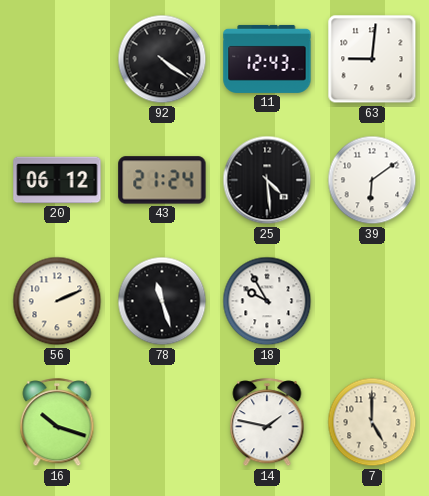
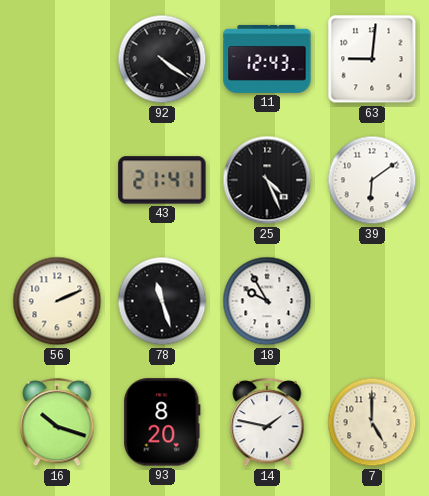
20: 06:12 -> none (57, 180)
43: 21:24 -> 21:41 (162, 180)
25: 4:29 -> 4:26 (267, 180)
93: none -> 8:20 (162, 422)
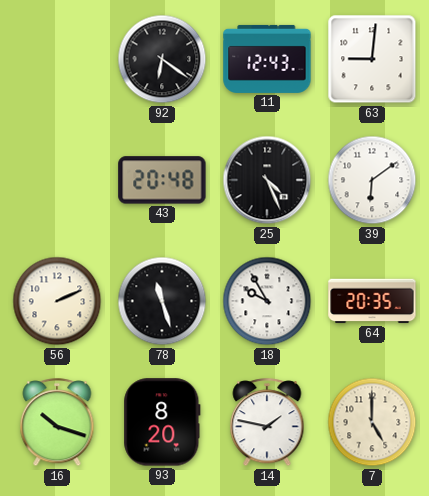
92: 4:21 -> 6:21 (162, 59)
43: 21:41 -> 20:48 (162, 180)
64: none -> 20:35 (372, 301)
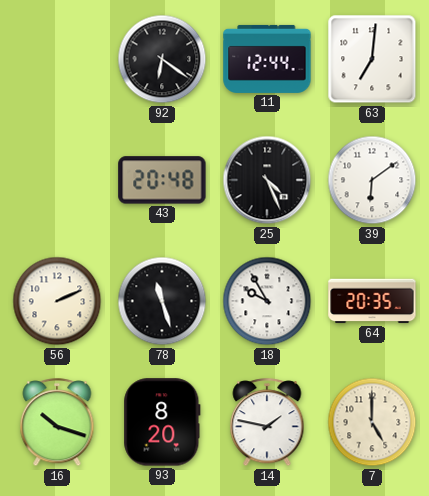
11: 12:43 -> 12:44 (267, 59)
63: 9:01 -> 7:01 (372, 59)
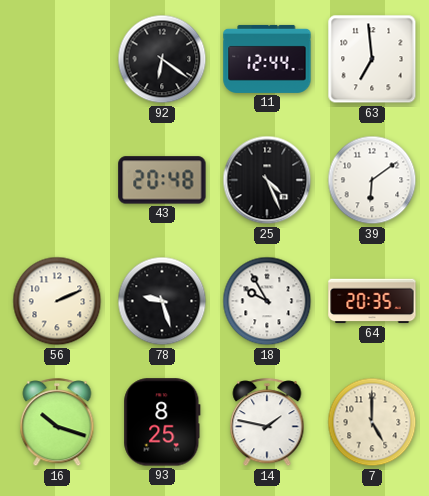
63: 7:01 -> 6:59 (372, 59)
78: 11:27 -> 9:27 (162, 301)
93: 8:20 -> 8:25 (162, 422)
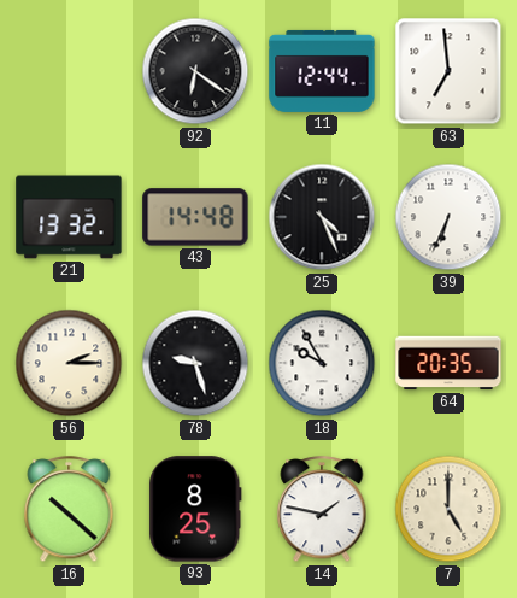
21: none -> 13:32 (69, 217)
43: 20:48 -> 14:48 (195, 217)
39: 6:09 -> 6:34 (448, 217)
56: 2:11 -> 2:15 (69, 363)
16: 10:18 -> 10:22 (69, 510)
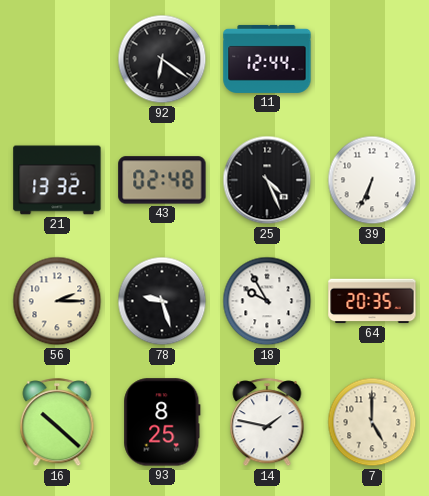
63: 6:59 -> none (448, 71)
43: 14:48 -> 02:48 (162, 180)
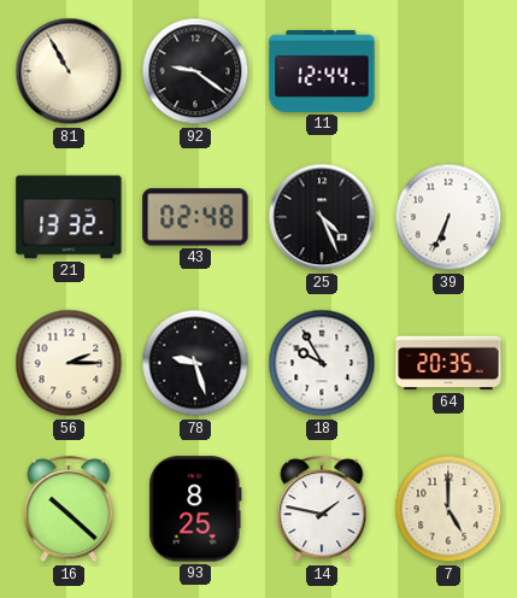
81: none -> 10:55 (69, 71)
92: 6:21 -> 9:21 (195, 71)
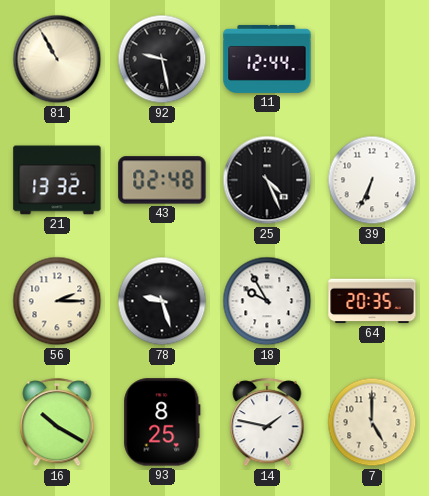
92: 9:21 -> 9:28 (162, 59)
16: 10:22 -> 10:20 (57, 423)
